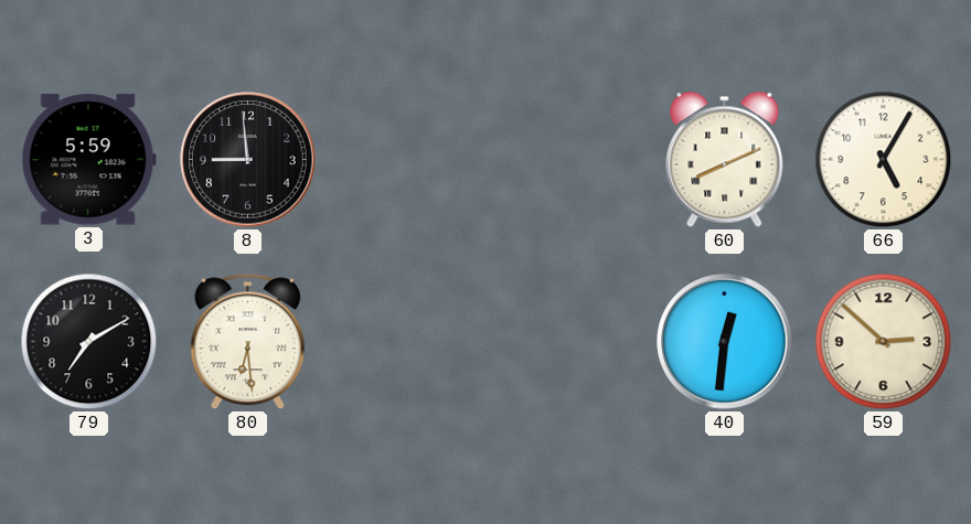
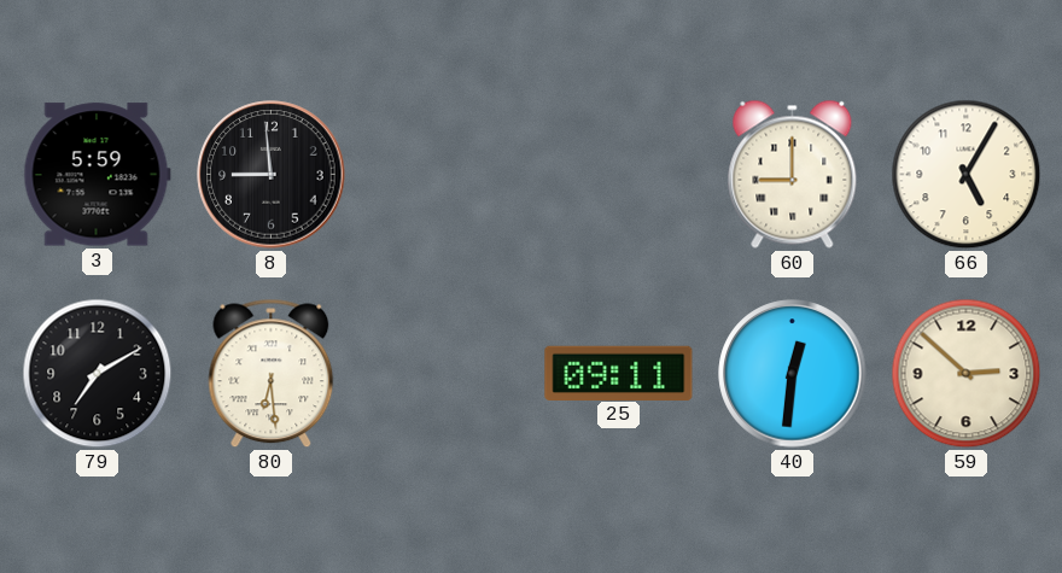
60: 8:11 -> 9:00 (793, 174)
25: none -> 09:11 (619, 373)
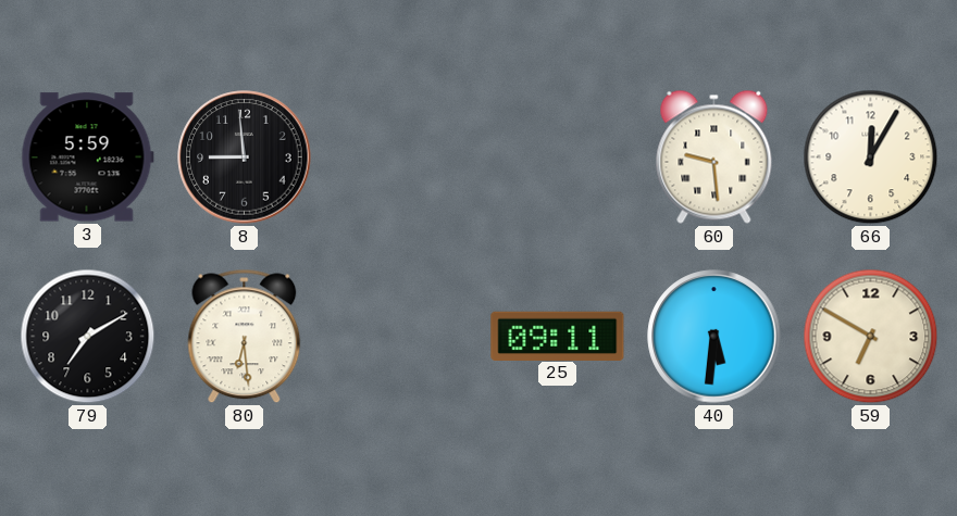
60: 9:00 -> 9:29 (714, 156)
66: 5:05 -> 12:05 (871, 158)
40: 12:31 -> 5:31 (714, 337)
59: 2:52 -> 6:50 (871, 337)
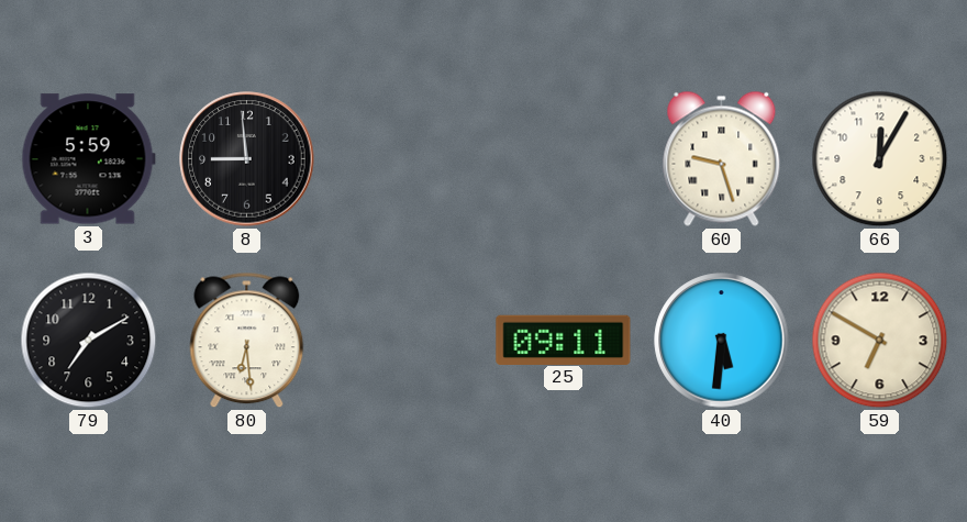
60: 9:29 -> 9:27 (722, 158)
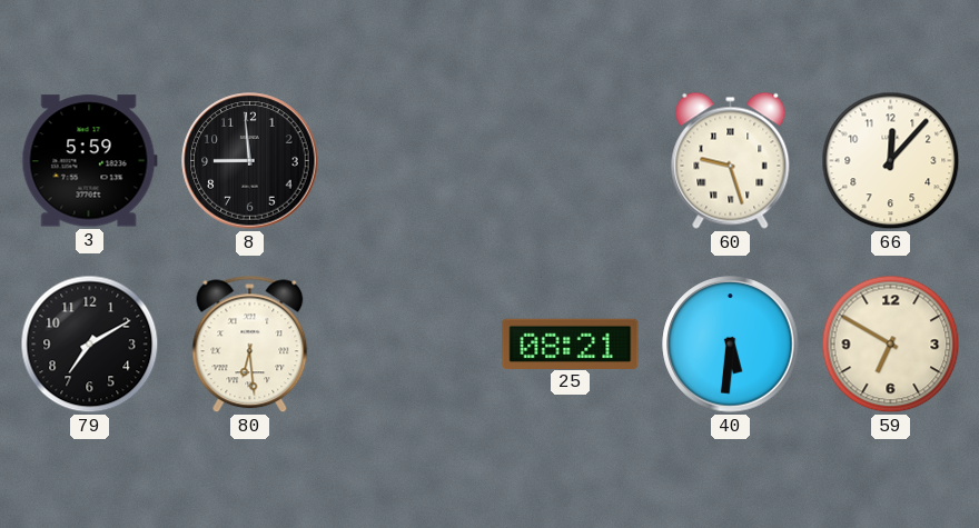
66: 12:05 -> 12:07 (891, 161)
25: 09:11 -> 08:21 (571, 343)
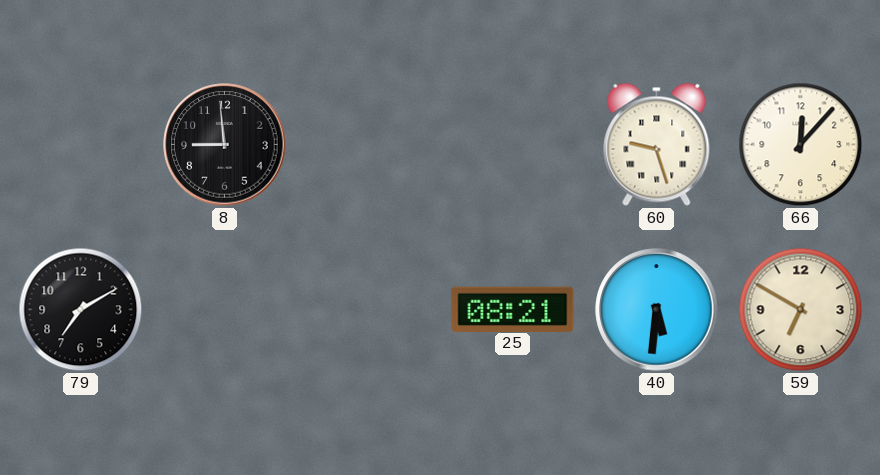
3: 5:59 -> none (89, 161)
80: 6:29 -> none (250, 345)
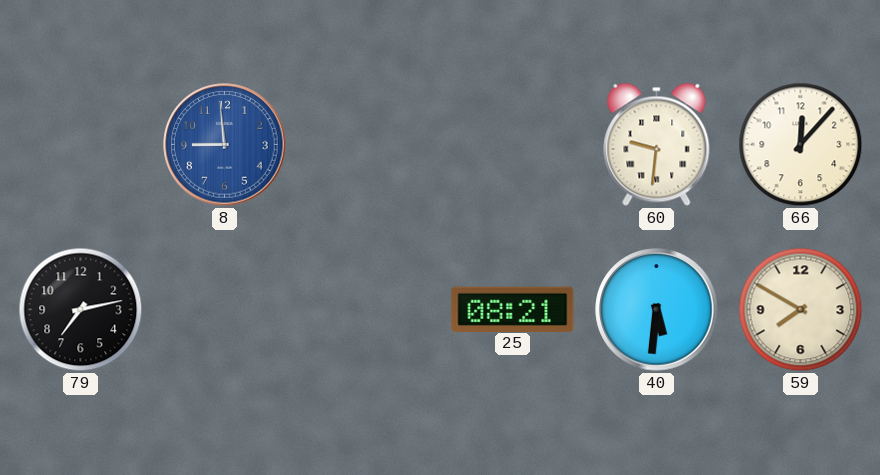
8 dial: black -> blue (225, 145)
60: 9:27 -> 9:31 (657, 144)
79: 7:10 -> 7:13 (81, 310)
59: 6:50 -> 7:50 (801, 310)
